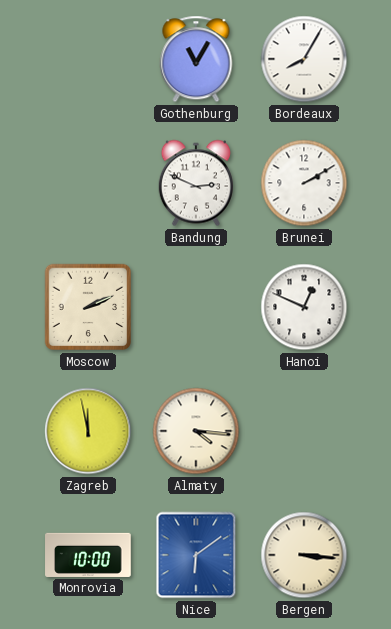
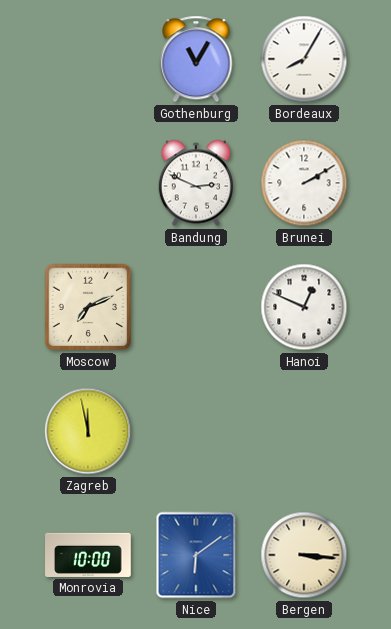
Moscow: 2:11 -> 7:11 (87, 307)
Almaty: 4:16 -> none (196, 431)
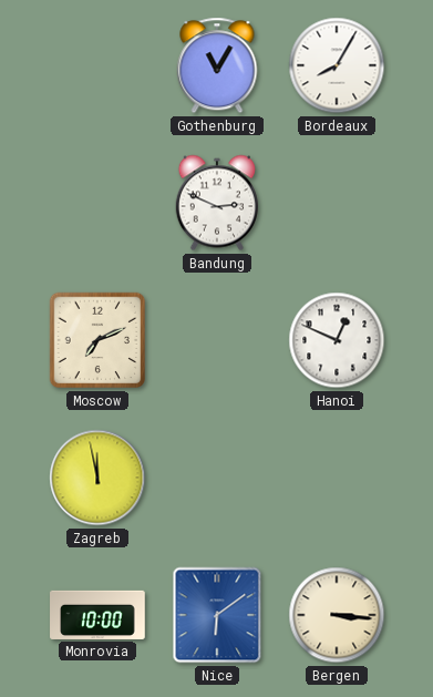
Brunei: 2:10 -> none (304, 183)
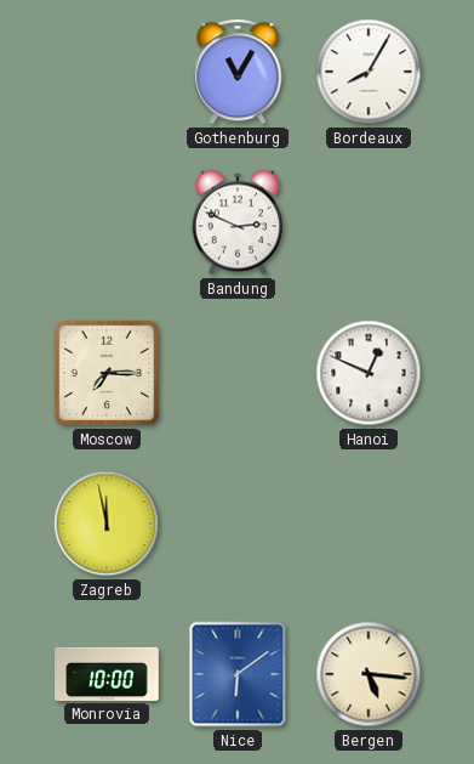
Moscow: 7:11 -> 7:15 (105, 373)
Bergen: 3:16 -> 5:16 (369, 674)
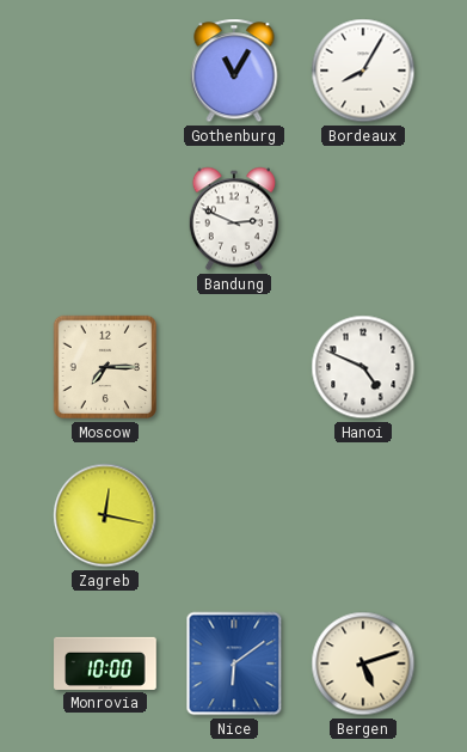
Hanoi: 12:49 -> 4:49 (363, 367)
Zagreb: 11:58 -> 12:17 (105, 515)
Bergen: 5:16 -> 5:12 (363, 664)
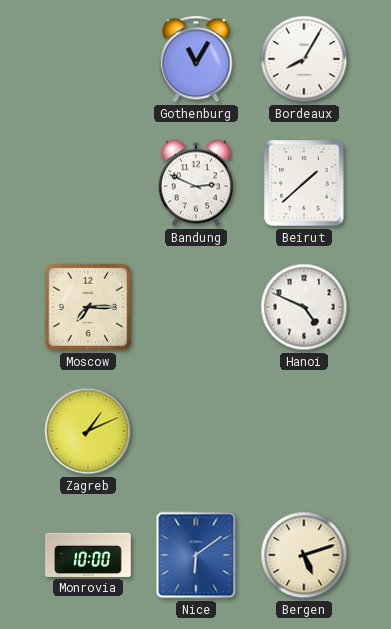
Beirut: none -> 1:38 (304, 183)
Zagreb: 12:17 -> 1:11 (88, 431)
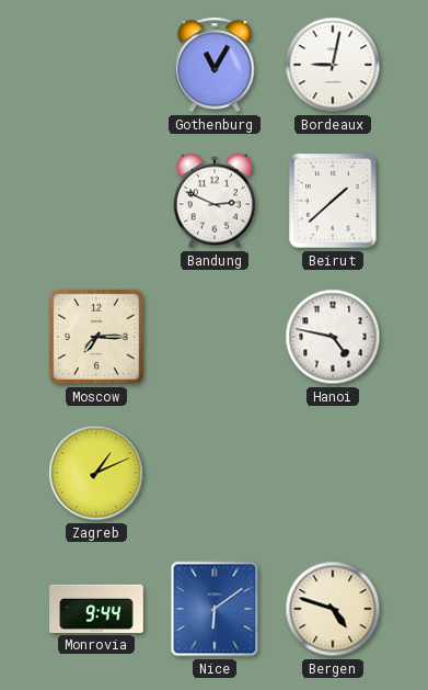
Bordeaux: 8:05 -> 9:02 (333, 65)
Hanoi: 4:49 -> 4:47 (333, 337)
Monrovia: 10:00 -> 9:44 (96, 609)
Bergen: 5:12 -> 4:48 (333, 609)
